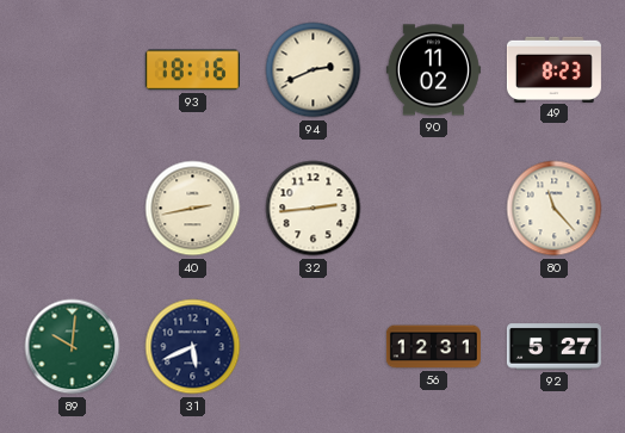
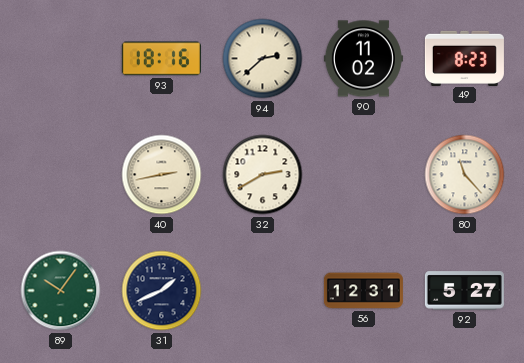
94: 2:41 -> 2:38 (263, 59)
32: 2:44 -> 2:40 (263, 175)
89: 10:01 -> 10:06 (61, 291)
31: 5:41 -> 1:41 (162, 291)
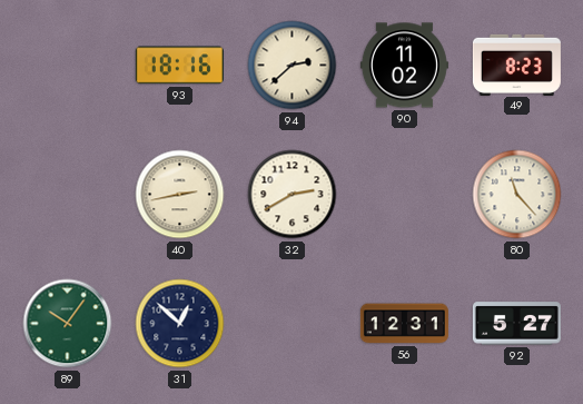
31: 1:41 -> 12:52 (180, 324)
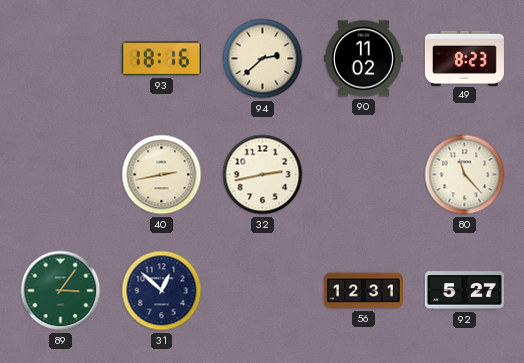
32: 2:40 -> 2:43 (263, 175)
89: 10:06 -> 3:06 (61, 291)
